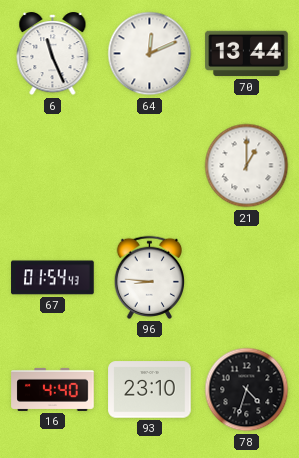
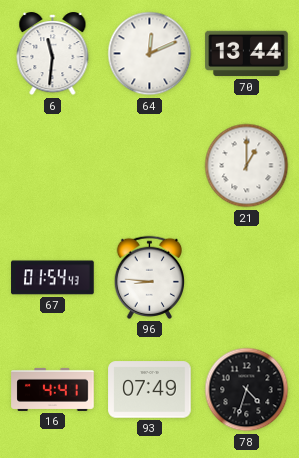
6: 11:26 -> 11:31 (53, 55)
16: 4:40 -> 4:41 (53, 389)
93: 23:10 -> 07:49 (150, 390)
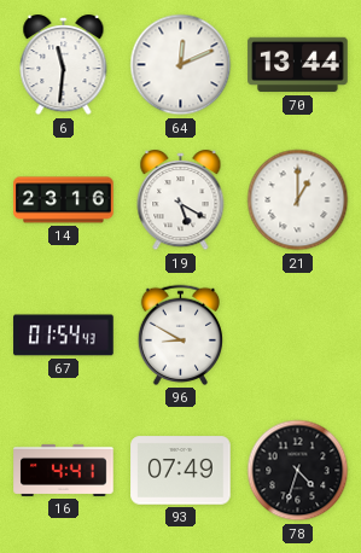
14: none -> 23:16 (64, 200)
19: none -> 5:20 (181, 202)
96: 8:46 -> 8:50 (180, 334)
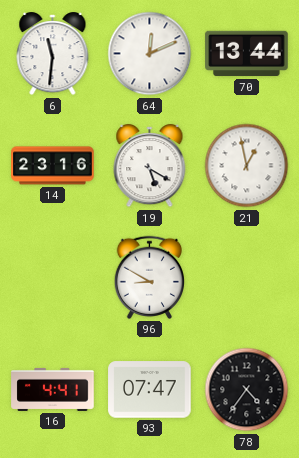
21: 1:00 -> 12:58 (247, 166)
67: 01:54 -> none (64, 336)
93: 07:49 -> 07:47 (150, 390)
78: 4:33 -> 4:36 (247, 390)
